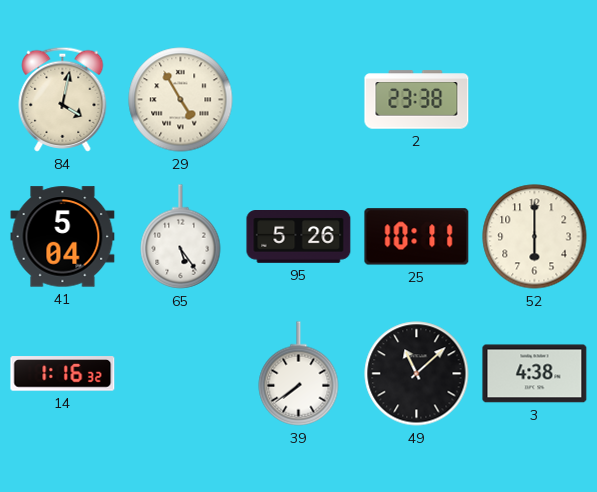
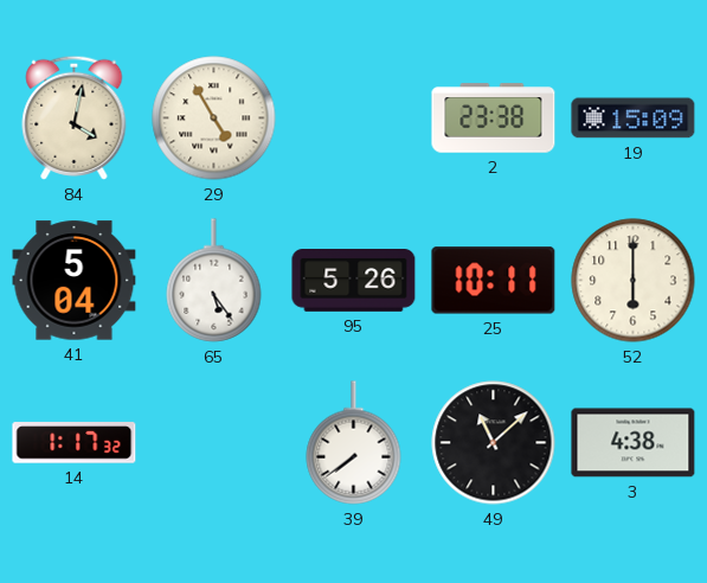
19: none -> 15:09 (634, 118)
14: 1:16 -> 1:17 (75, 443)
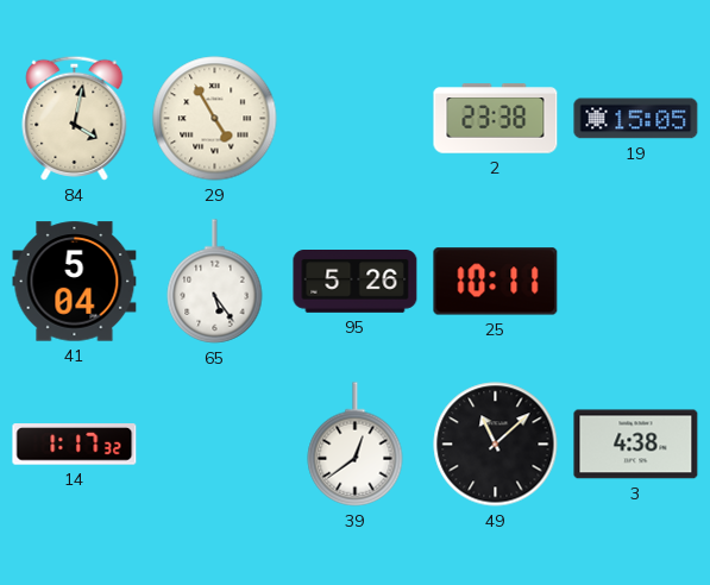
19: 15:09 -> 15:05 (636, 119)
52: 6:00 -> none (634, 281)
39: 7:39 -> 12:39 (356, 445)
